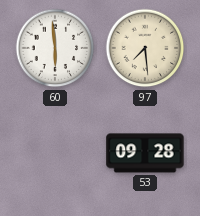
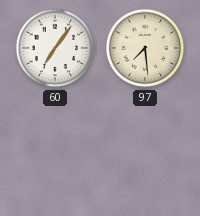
60: 5:59 -> 7:06 (55, 48)
53: 09:28 -> none (145, 153)
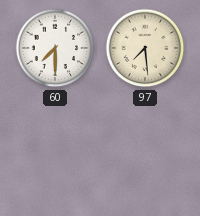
60: 7:06 -> 7:30 (55, 48)
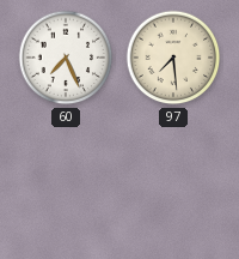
60: 7:30 -> 7:26 (66, 58)
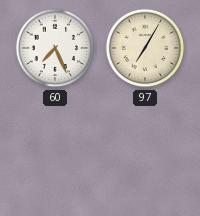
97: 7:29 -> 7:05 (145, 48)
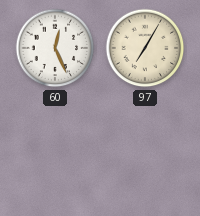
60: 7:26 -> 12:26 (55, 48)
